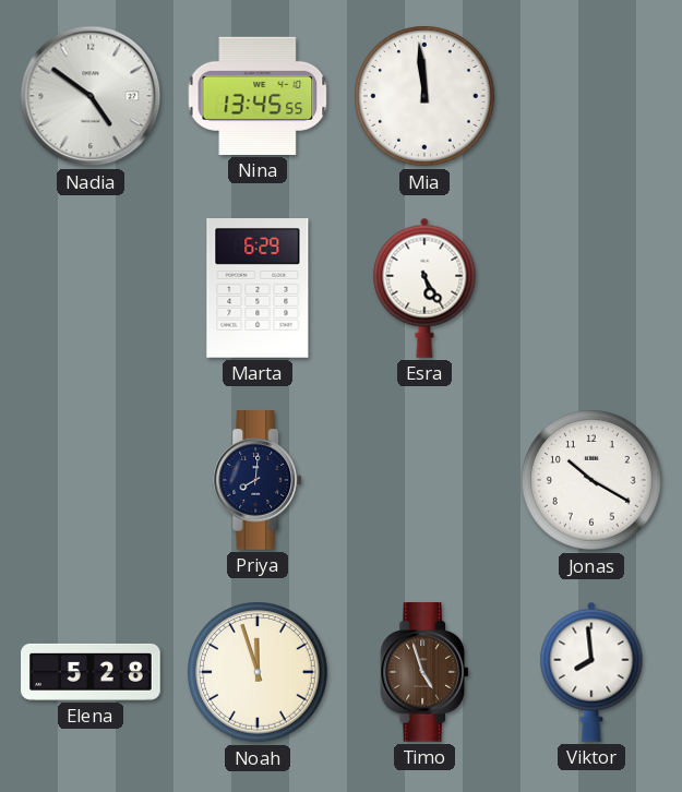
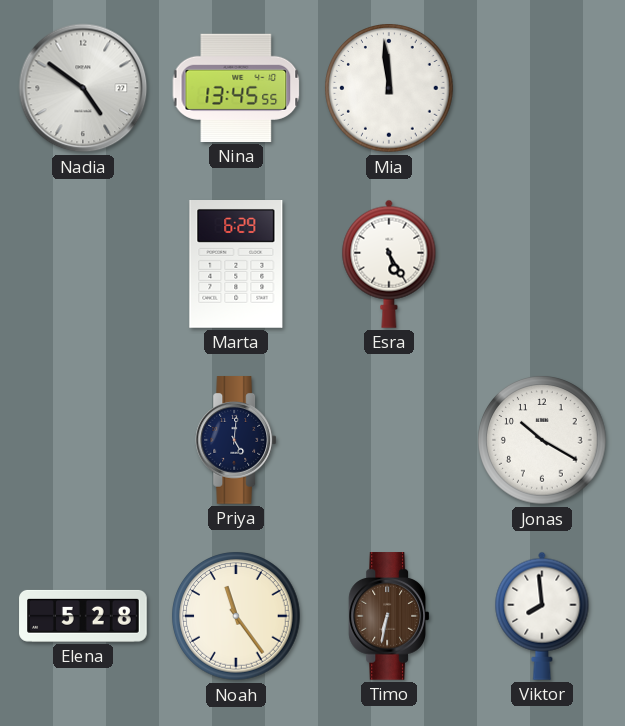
Priya: 8:01 -> 5:01 (236, 440)
Noah: 11:57 -> 11:24 (236, 616)
Timo: 4:57 -> 6:32 (389, 616)
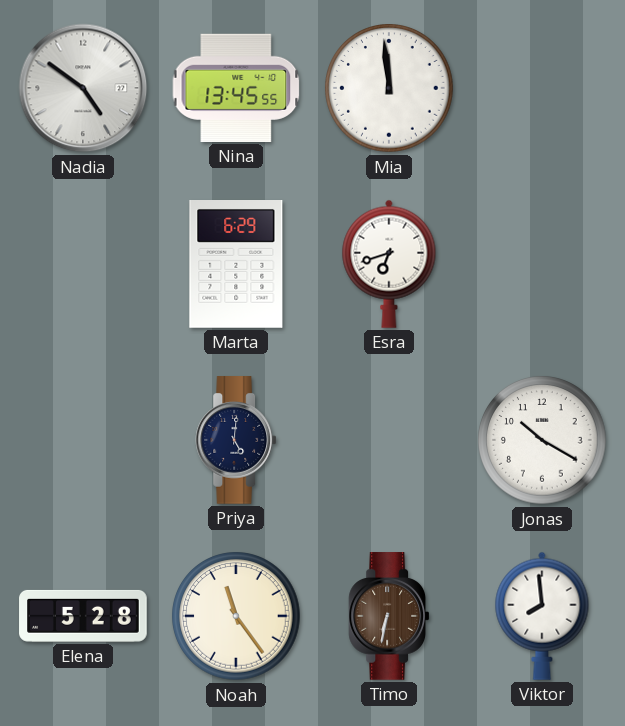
Esra: 5:25 -> 6:42 (389, 264)
